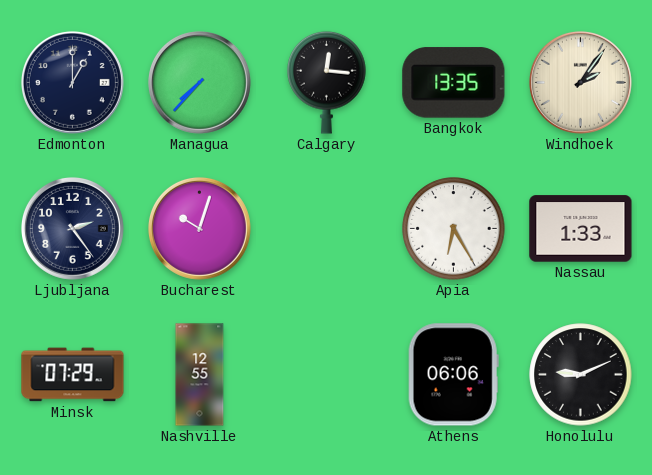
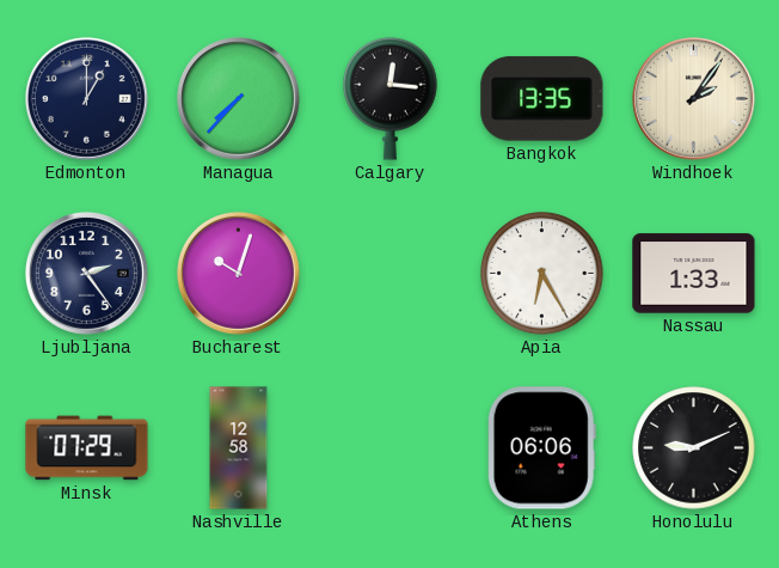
Nashville: 12:55 -> 12:58 (239, 448)
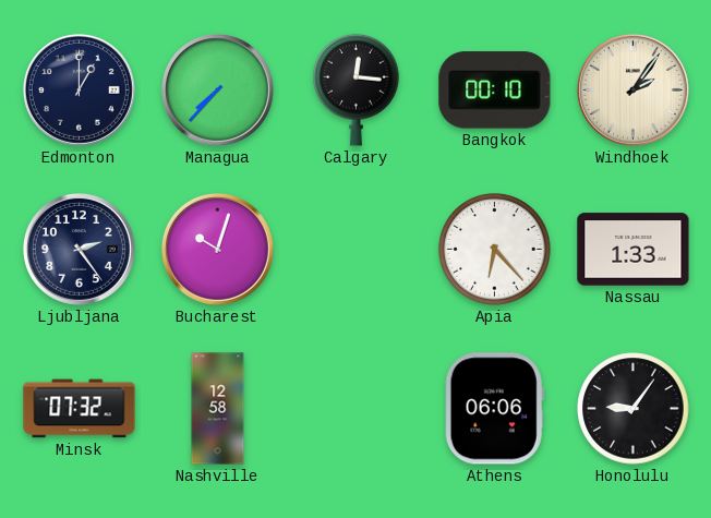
Bangkok: 13:35 -> 00:10 (495, 91)
Apia: 6:25 -> 6:23 (495, 250)
Minsk: 07:29 -> 07:32 (80, 409)
Honolulu: 9:11 -> 9:06 (634, 409)
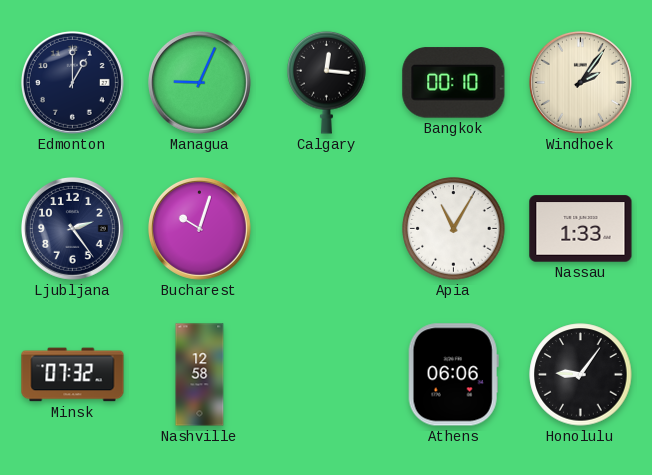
Managua: 7:37 -> 9:04 (199, 82)
Apia: 6:23 -> 11:05 (454, 229)
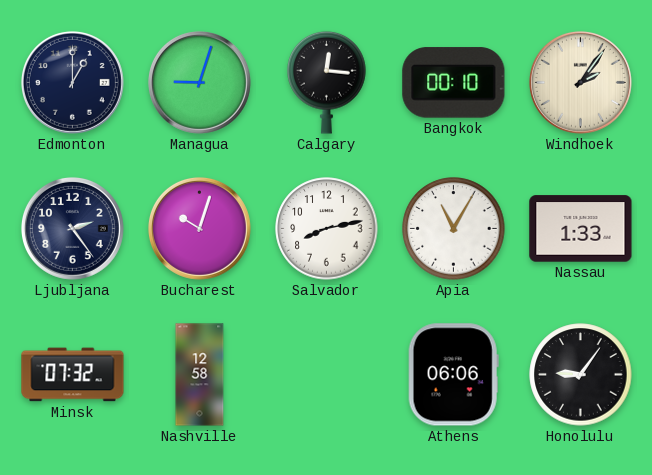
Managua: 9:04 -> 9:03 (199, 82)
Salvador: none -> 8:13 (327, 229)
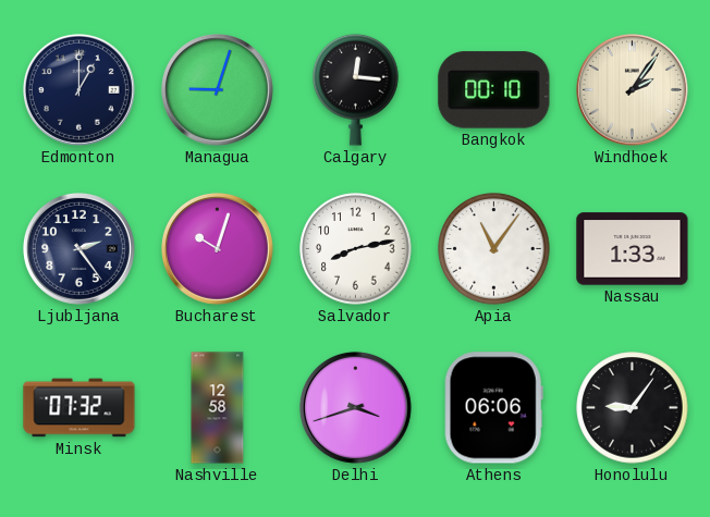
Apia: 11:05 -> 11:06 (494, 249)
Delhi: none -> 3:42 (355, 407)
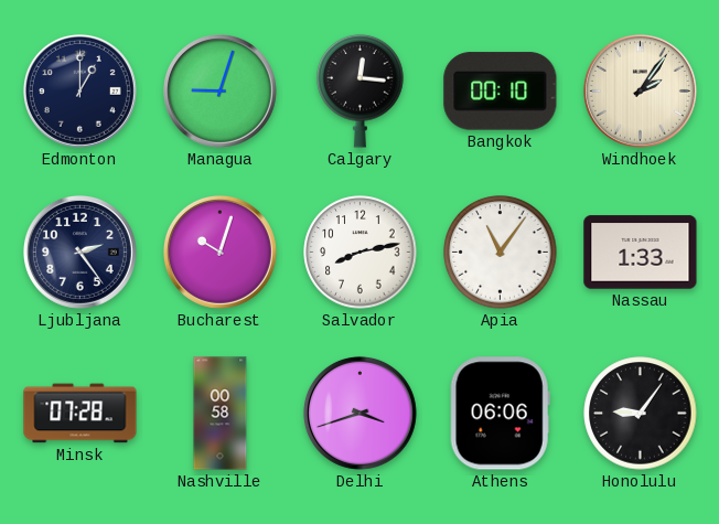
Minsk: 07:32 -> 07:28 (81, 414)
Nashville: 12:58 -> 00:58 (221, 414)
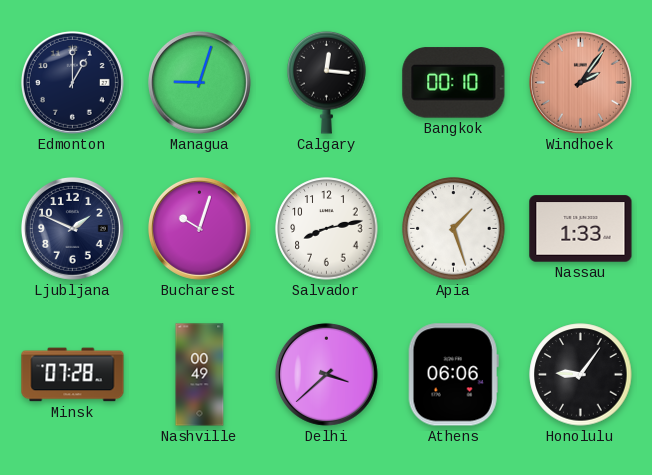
Windhoek dial: cream -> salmon (580, 82)
Ljubljana: 2:24 -> 1:49 (72, 228)
Apia: 11:06 -> 1:27 (454, 229)
Nashville: 00:58 -> 00:49 (200, 375)
Delhi: 3:42 -> 3:38 (326, 374)
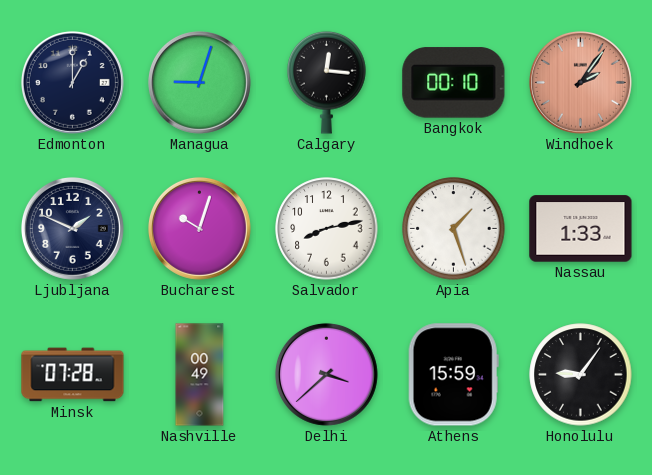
Athens: 06:06 -> 15:59 (453, 375)
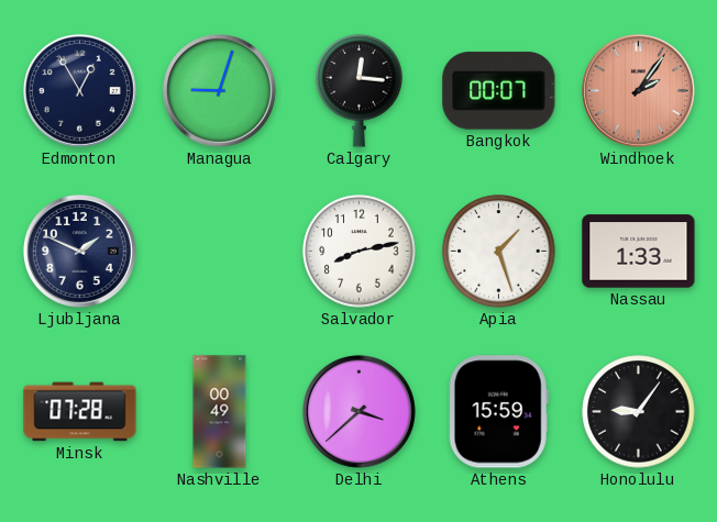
Edmonton: 1:00 -> 12:55 (79, 90)
Bangkok: 00:10 -> 00:07 (499, 91)
Bucharest: 10:03 -> none (199, 228)
